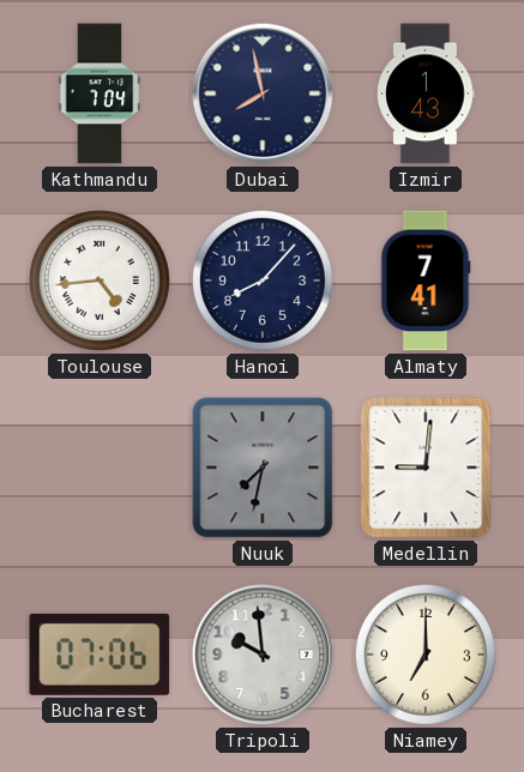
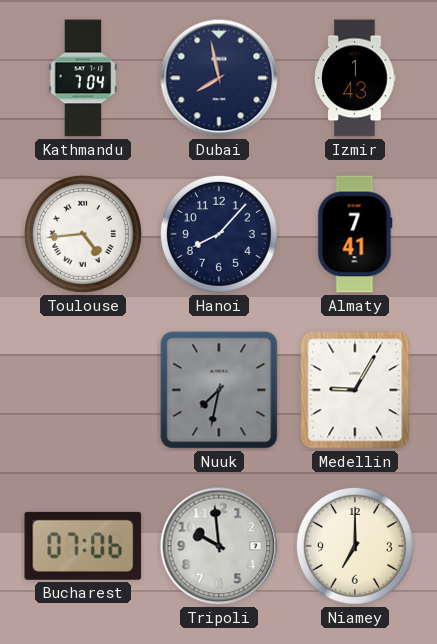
Medellin: 9:01 -> 9:05 (355, 390)
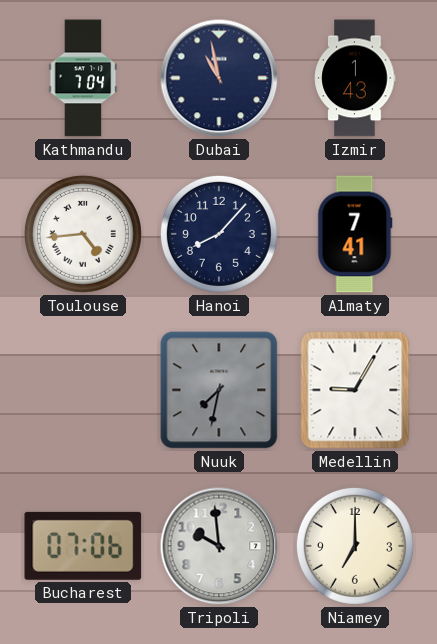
Dubai: 7:58 -> 10:58 (219, 78)
